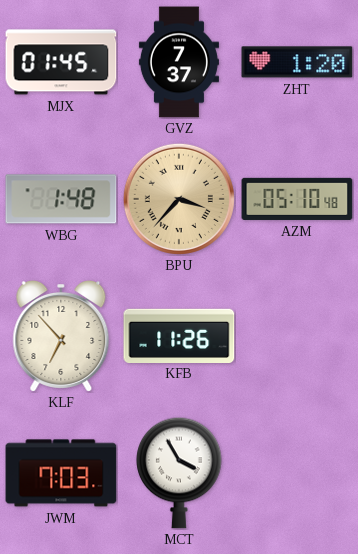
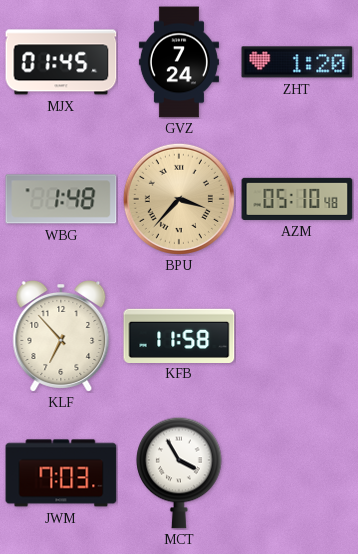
GVZ: 7:37 -> 7:24 (179, 62)
KFB: 11:26 -> 11:58 (179, 335)
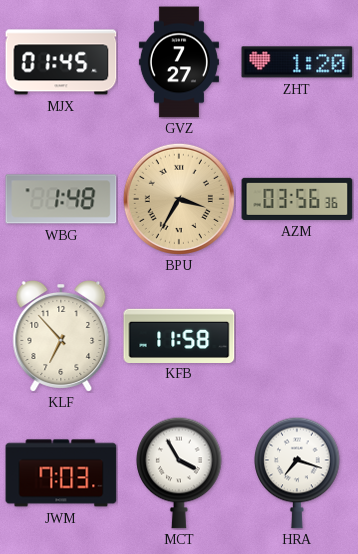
GVZ: 7:24 -> 7:27 (179, 62)
BPU: 3:37 -> 3:35 (179, 199)
AZM: 05:10 -> 03:56 (297, 199)
HRA: none -> 7:18 (297, 473)
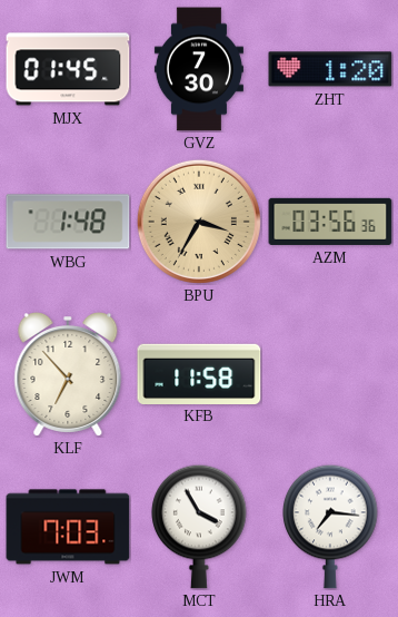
GVZ: 7:27 -> 7:30 (199, 69)
HRA: 7:18 -> 7:16 (330, 527)
